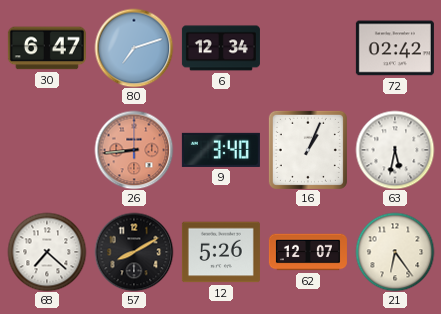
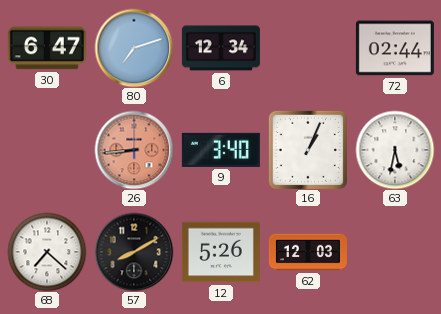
72: 02:42 -> 02:44 (395, 48)
62: 12:07 -> 12:03 (308, 252)
21: 6:24 -> none (395, 252)
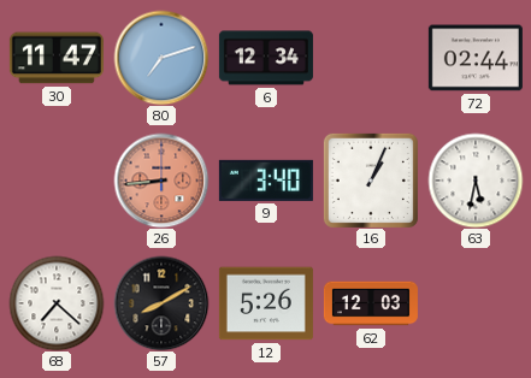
30: 6:47 -> 11:47 (57, 58)
